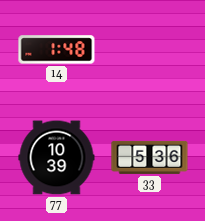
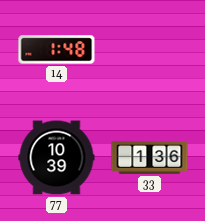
33: 5:36 -> 1:36 (150, 157)
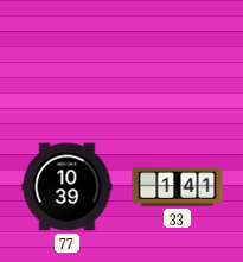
14: 1:48 -> none (57, 50)
33: 1:36 -> 1:41 (178, 186)
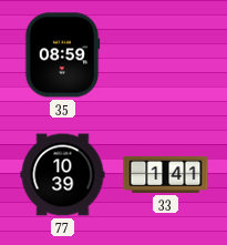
35: none -> 08:59 (62, 55)
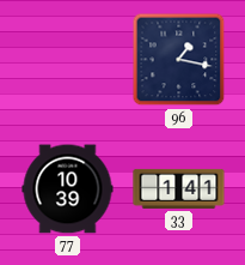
35: 08:59 -> none (62, 55)
96: none -> 1:17 (179, 60)
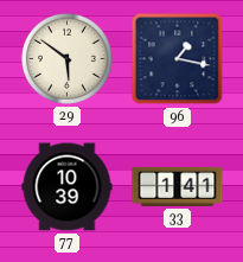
29: none -> 5:51 (66, 58)
